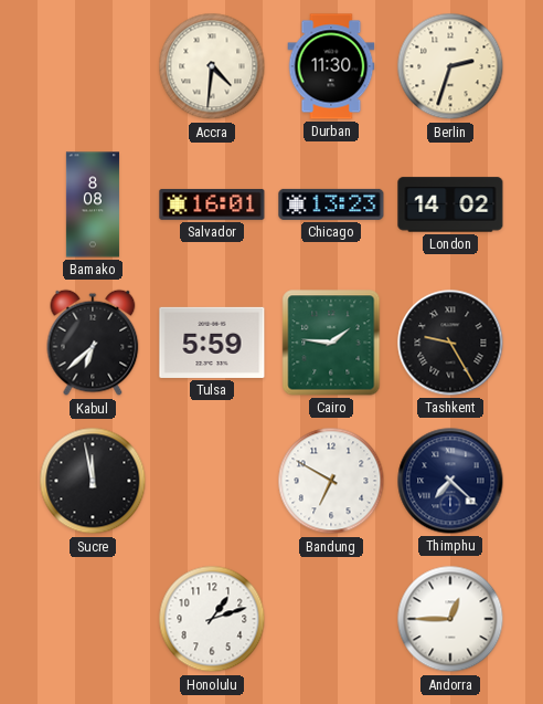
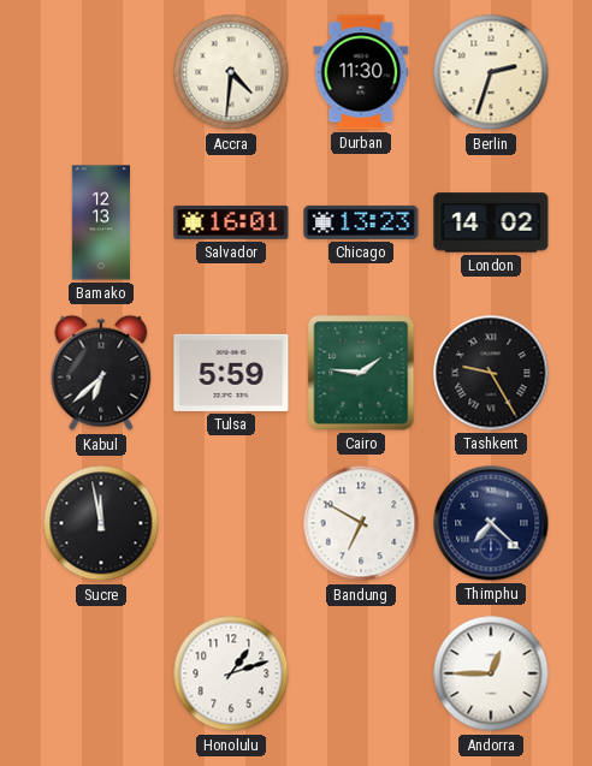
Bamako: 8:08 -> 12:13 (101, 222)
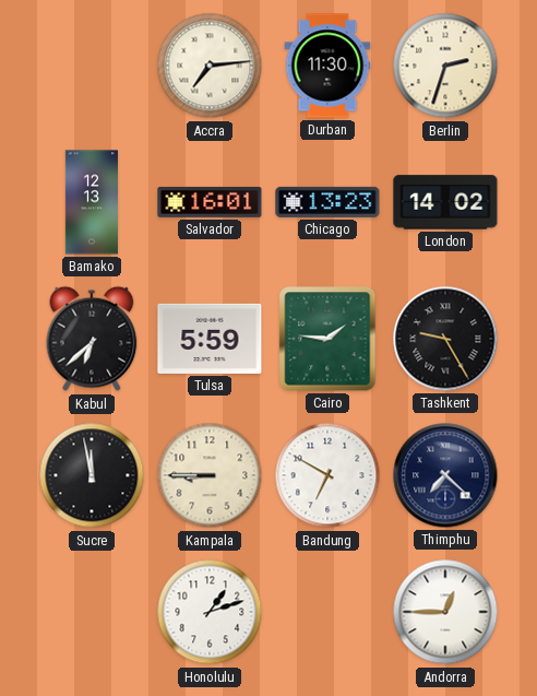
Accra: 4:31 -> 7:14 (210, 66)
Kampala: none -> 8:45 (210, 475)
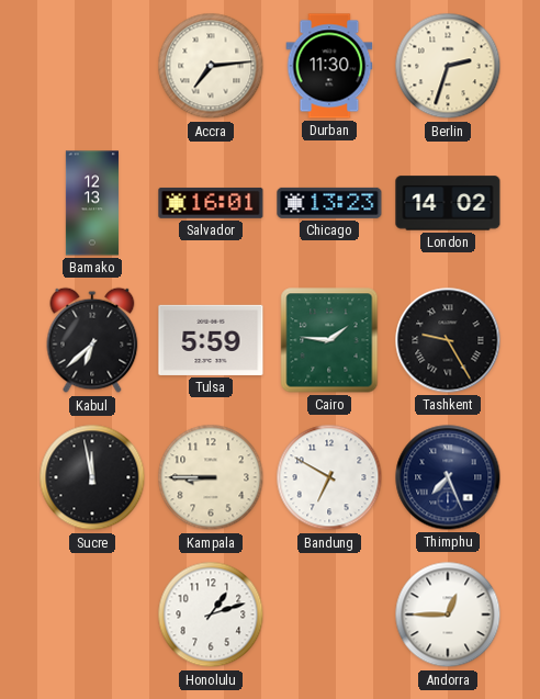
Thimphu: 7:22 -> 7:26 (448, 477)
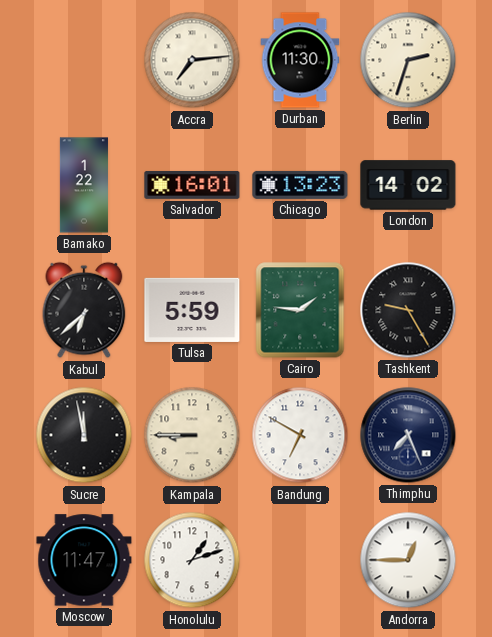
Bamako: 12:13 -> 1:22 (84, 185)
Moscow: none -> 11:47 (84, 560)
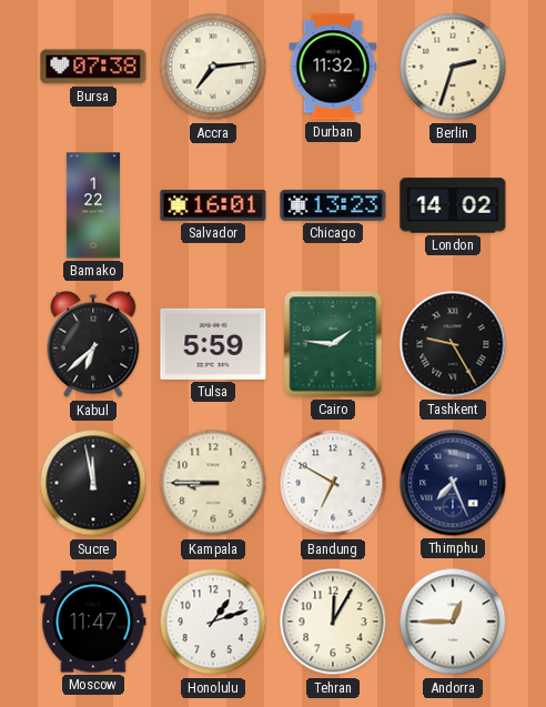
Bursa: none -> 07:38 (93, 67)
Durban: 11:30 -> 11:32 (333, 67)
Tehran: none -> 12:05 (333, 622)
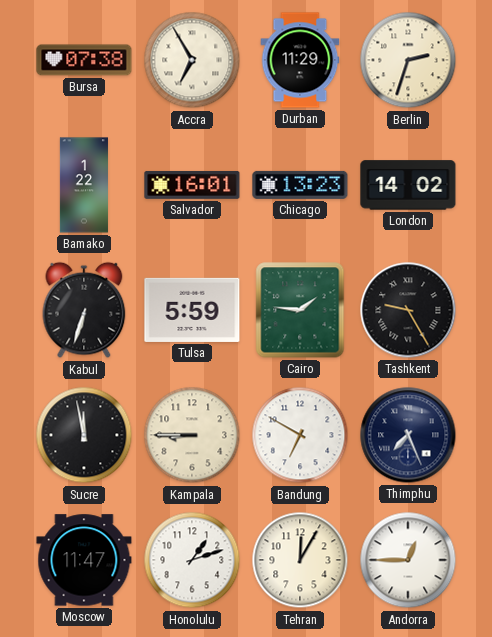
Accra: 7:14 -> 6:55 (192, 60)
Durban: 11:32 -> 11:29 (300, 60)
Kabul: 6:38 -> 6:33 (84, 310)
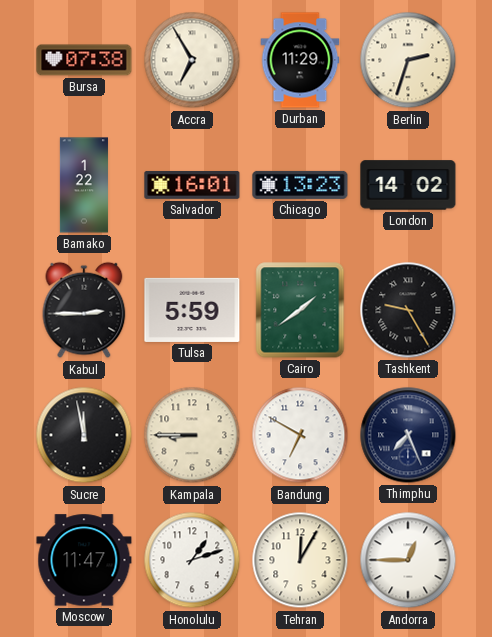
Kabul: 6:33 -> 2:45 (84, 310)
Cairo: 1:46 -> 1:39 (300, 310)
